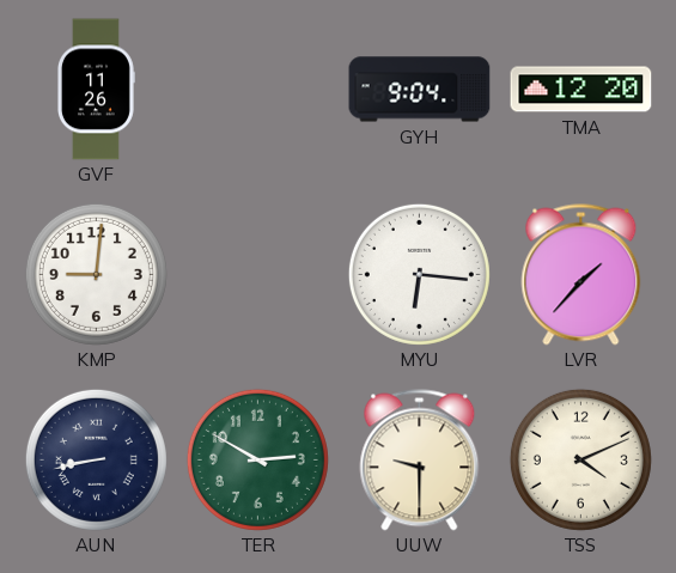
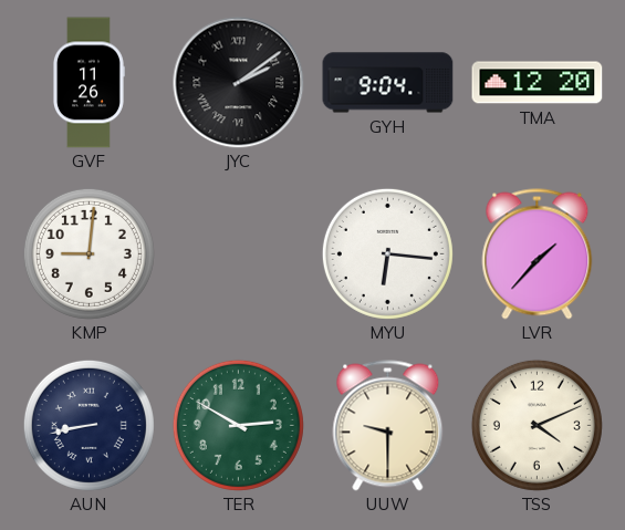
JYC: none -> 2:09 (239, 83)
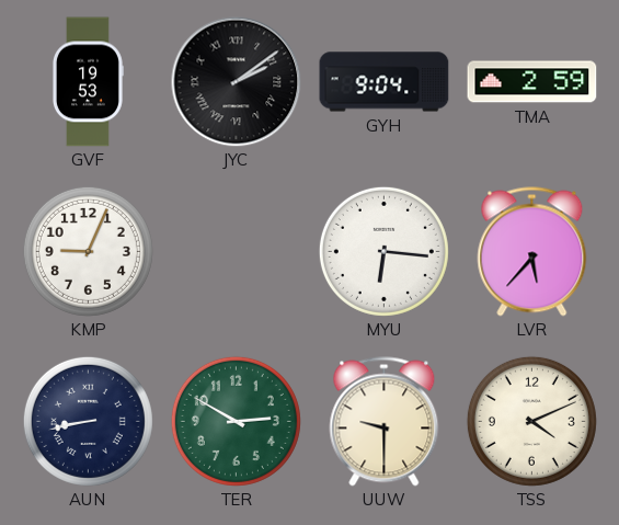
GVF: 11:26 -> 19:53 (89, 82)
TMA: 12:20 -> 2:59 (532, 82)
KMP: 9:01 -> 9:04 (88, 251)
LVR: 1:37 -> 5:37 (532, 252)
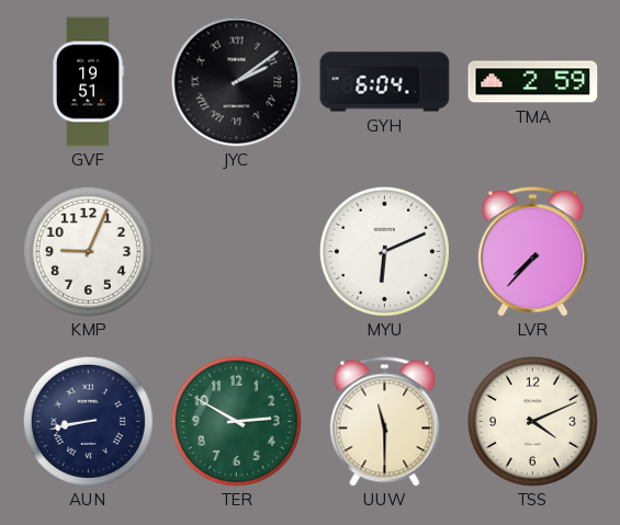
GVF: 19:53 -> 19:51 (89, 82)
GYH: 9:04 -> 6:04 (385, 82)
MYU: 6:16 -> 6:11 (384, 251)
LVR: 5:37 -> 7:37 (533, 252)
UUW: 9:30 -> 11:30 (385, 422)
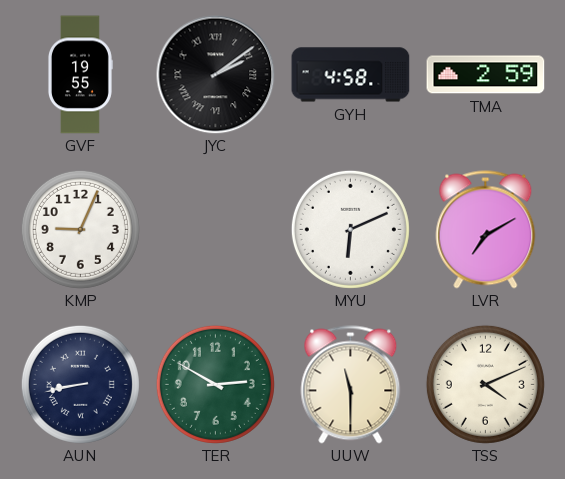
GVF: 19:51 -> 19:55 (81, 75)
GYH: 6:04 -> 4:58 (351, 75)
LVR: 7:37 -> 7:10 (486, 230)
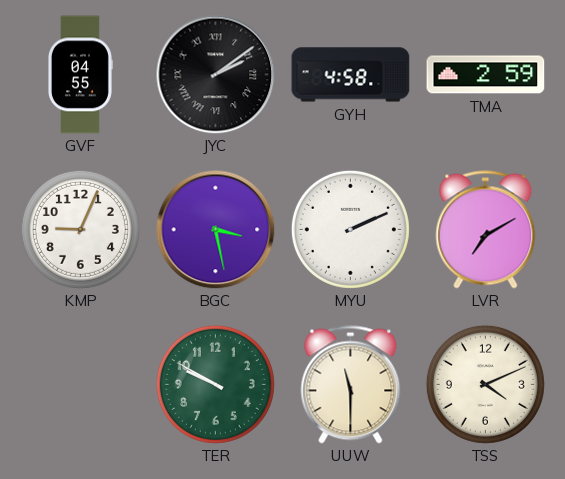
GVF: 19:55 -> 04:55 (81, 75)
BGC: none -> 3:28 (216, 230)
MYU: 6:11 -> 2:11 (350, 229)
AUN: 8:43 -> none (80, 384)
TER: 2:50 -> 9:50 (215, 384)
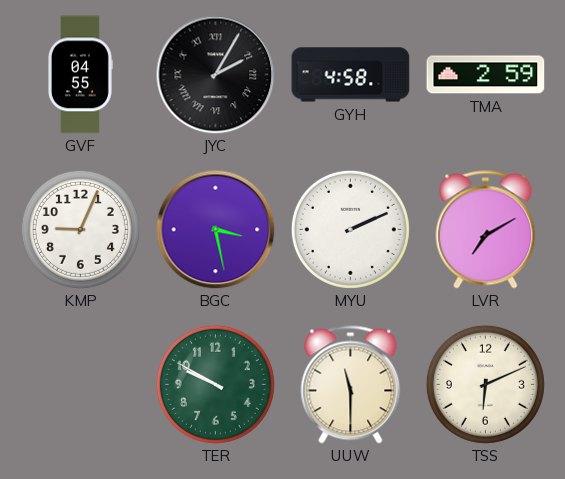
JYC: 2:09 -> 2:05 (216, 75)
TSS: 4:11 -> 6:11 (485, 384)
